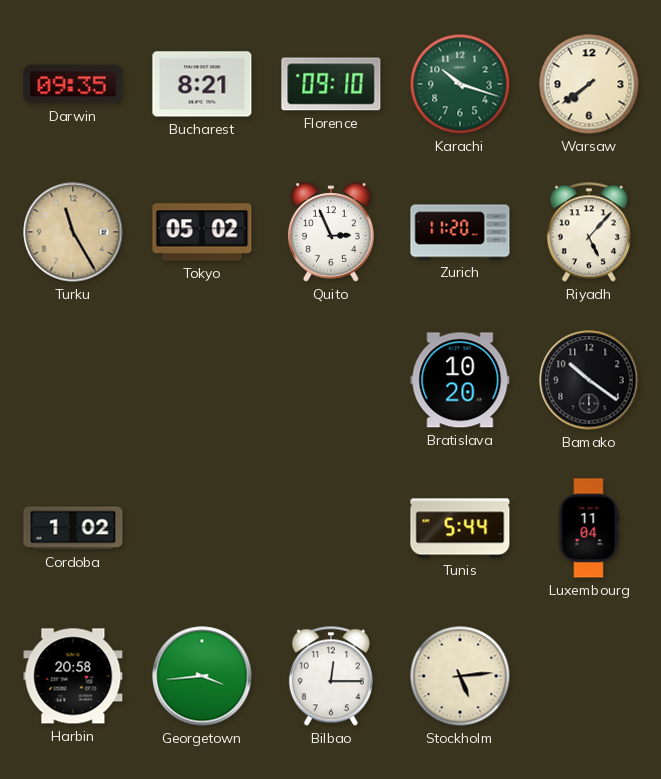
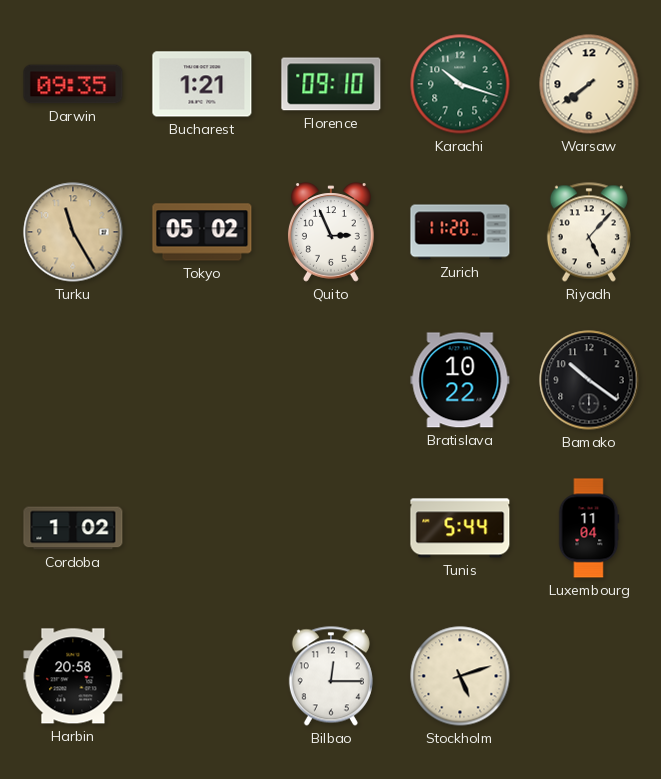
Bucharest: 8:21 -> 1:21 (202, 84)
Bratislava: 10:20 -> 10:22 (460, 380)
Georgetown: 3:44 -> none (202, 676)
Stockholm: 5:14 -> 5:12 (460, 676)
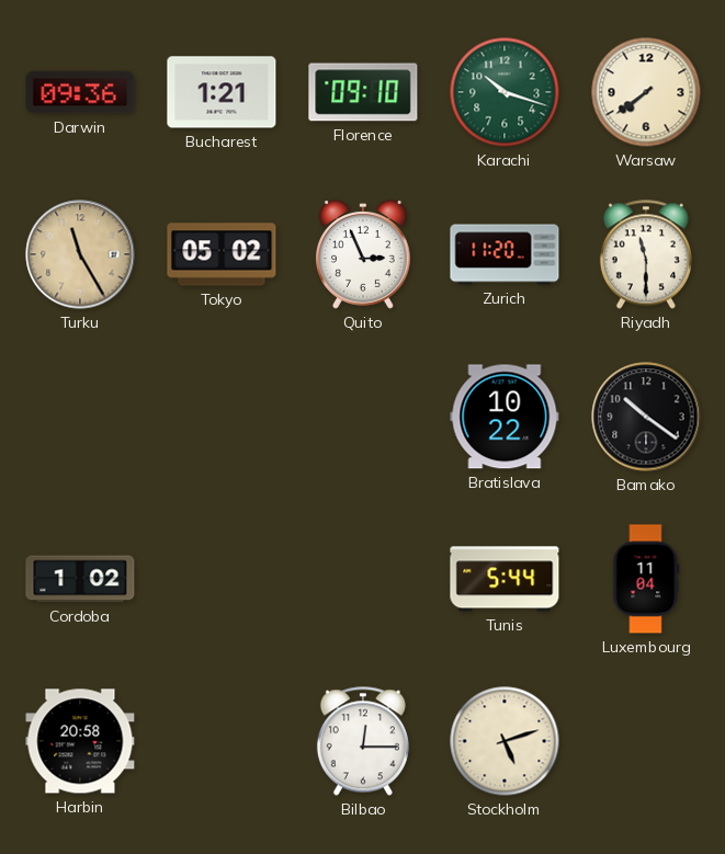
Darwin: 09:35 -> 09:36 (80, 92)
Riyadh: 5:07 -> 11:30 (646, 254)
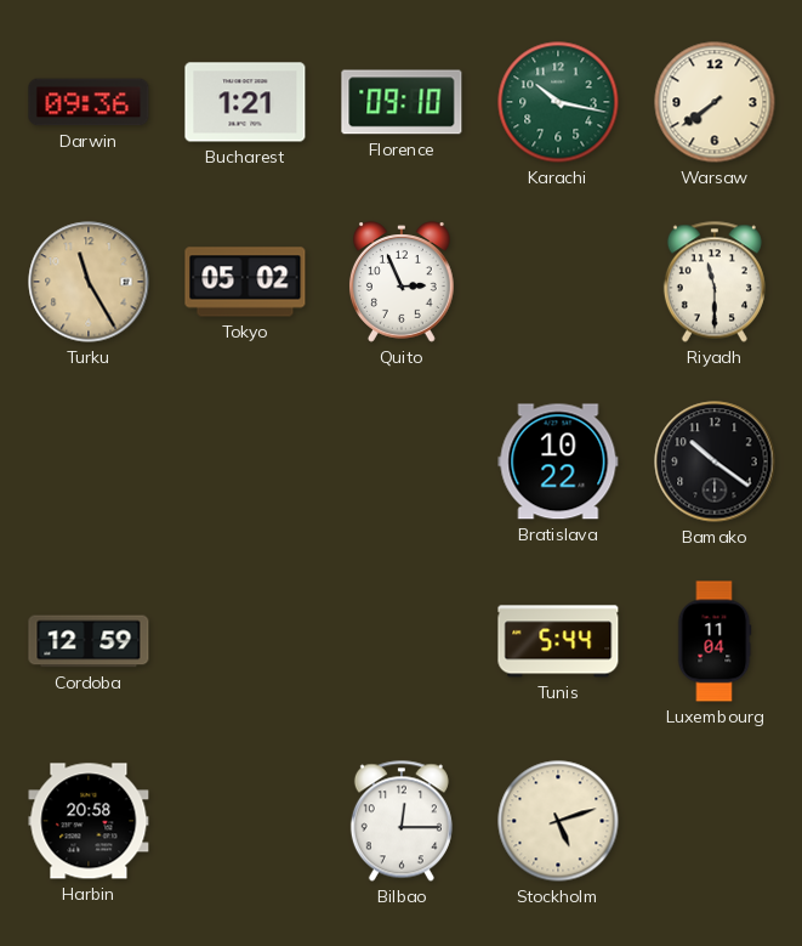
Karachi: 10:18 -> 10:17 (558, 102)
Zurich: 11:20 -> none (505, 254)
Cordoba: 1:02 -> 12:59 (89, 641)
